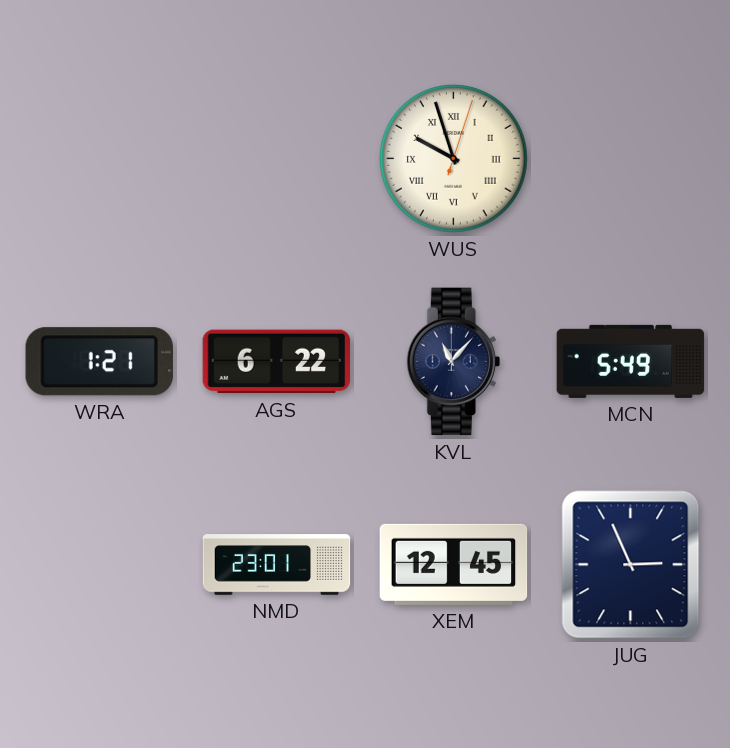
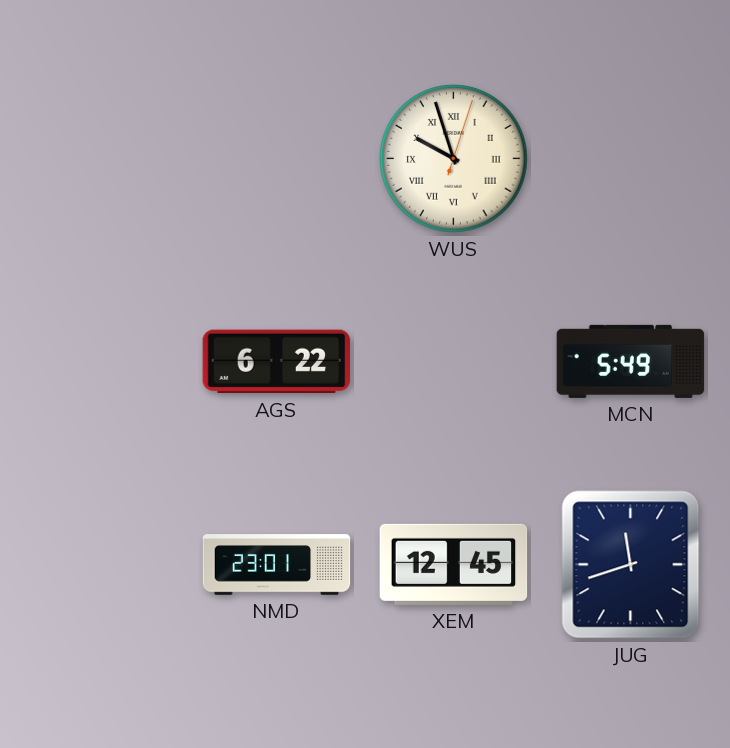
WRA: 1:21 -> none (99, 362)
KVL: 11:07 -> none (453, 362)
JUG: 2:56 -> 11:42 (631, 565)
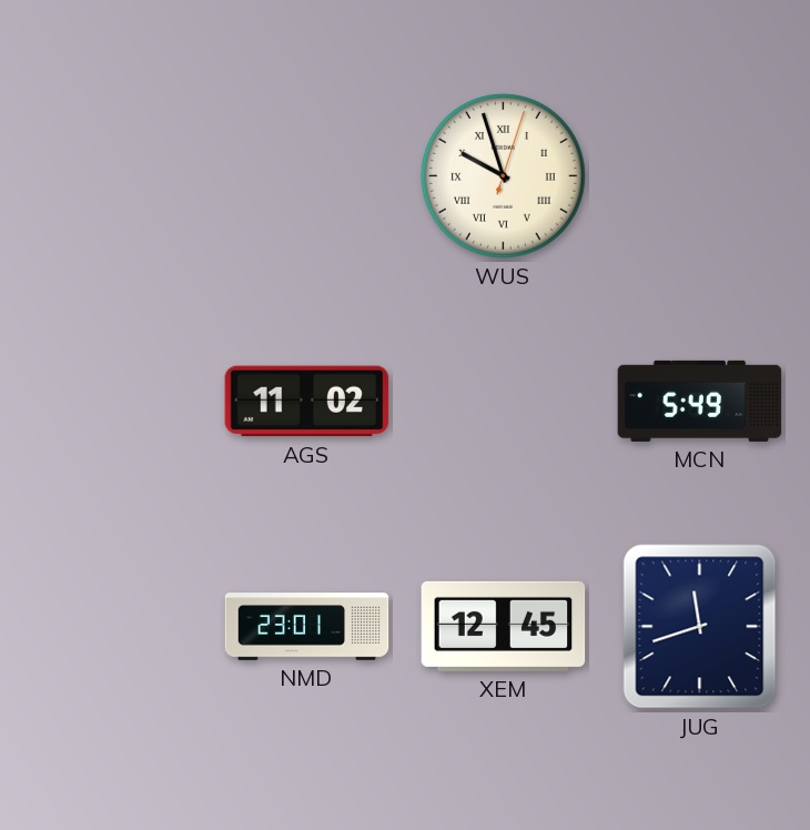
AGS: 6:22 -> 11:02 (307, 402)
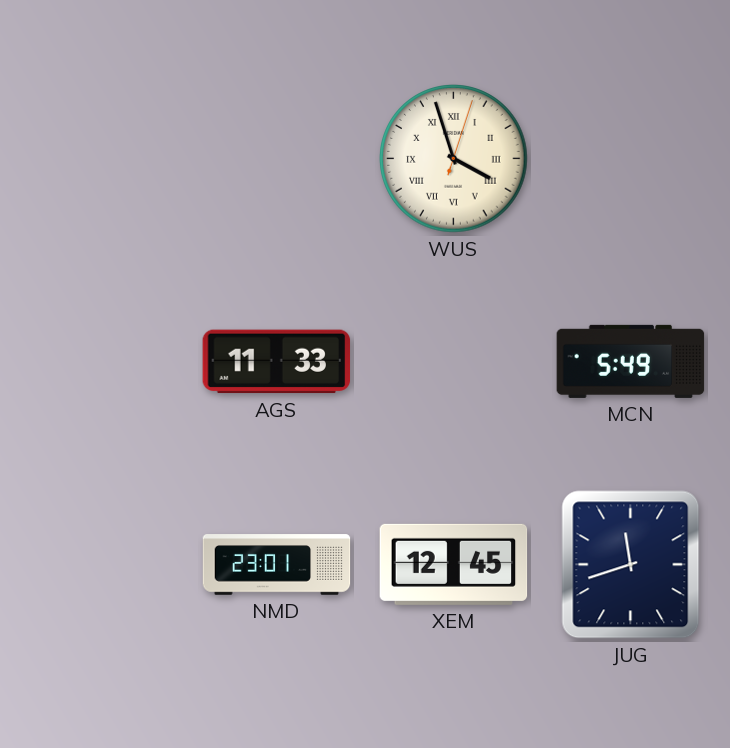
WUS: 9:57 -> 3:57 (454, 159)
AGS: 11:02 -> 11:33 (277, 362)
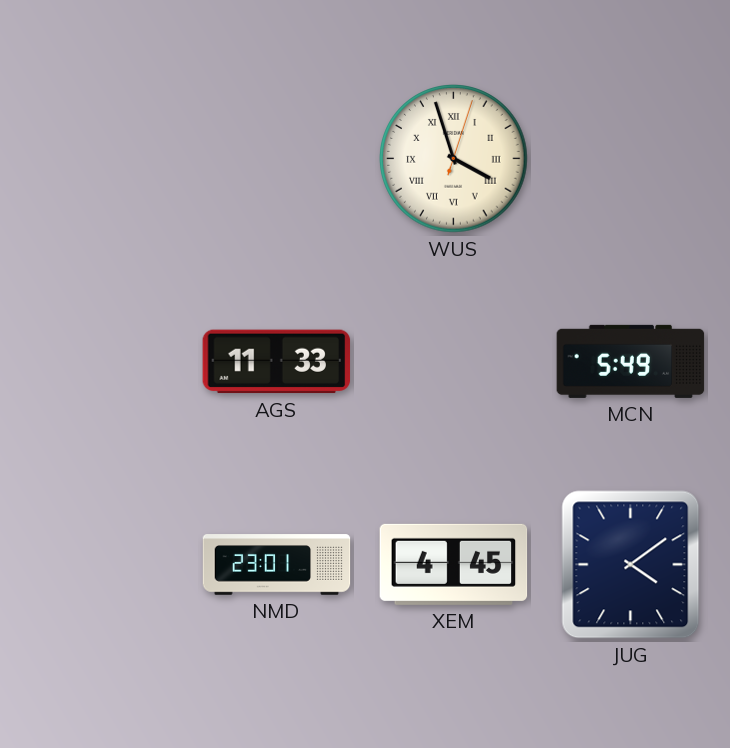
XEM: 12:45 -> 4:45 (454, 564)
JUG: 11:42 -> 4:09 (631, 565)
